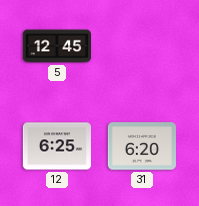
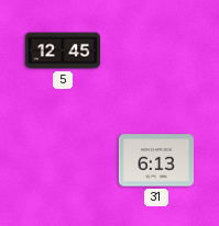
12: 6:25 -> none (57, 146)
31: 6:20 -> 6:13 (155, 160)
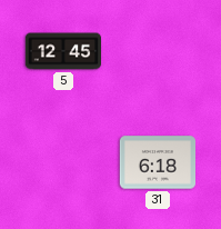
31: 6:13 -> 6:18 (157, 162)
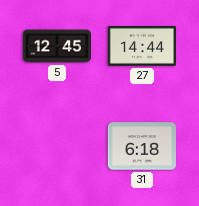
27: none -> 14:44 (141, 46)
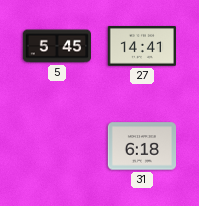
5: 12:45 -> 5:45 (56, 46)
27: 14:44 -> 14:41 (141, 46)
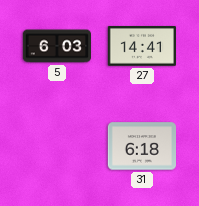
5: 5:45 -> 6:03 (56, 46)
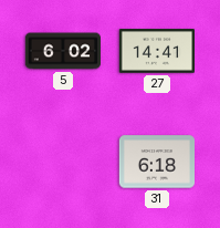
5: 6:03 -> 6:02 (62, 51)
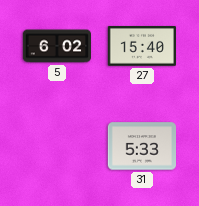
27: 14:41 -> 15:40 (141, 46)
31: 6:18 -> 5:33 (141, 146)
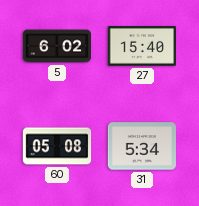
60: none -> 05:08 (57, 146)
31: 5:33 -> 5:34 (141, 146)
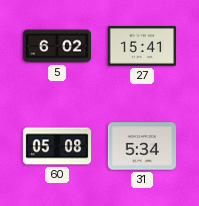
27: 15:40 -> 15:41 (141, 46)
